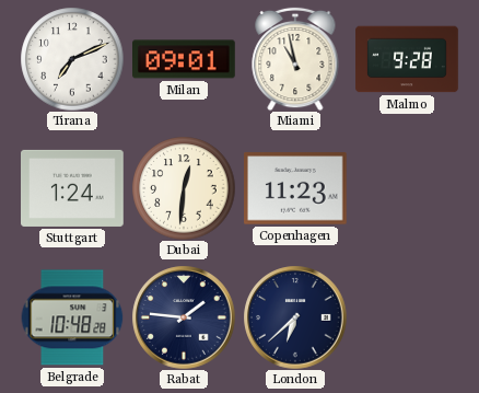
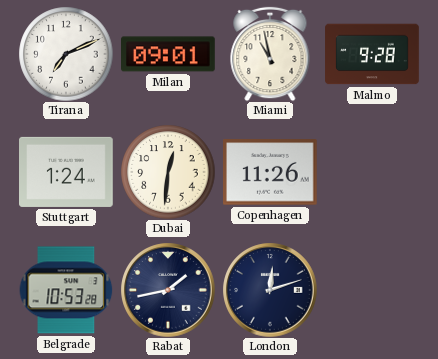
Copenhagen: 11:23 -> 11:26 (271, 172)
Belgrade: 10:48 -> 10:53 (66, 290)
Rabat: 1:46 -> 1:43 (168, 290)
London: 6:38 -> 12:12 (270, 290)
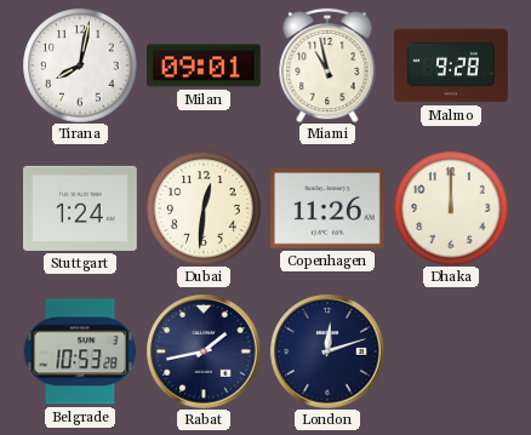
Tirana: 7:11 -> 8:02 (80, 65)
Dhaka: none -> 12:00 (451, 208)
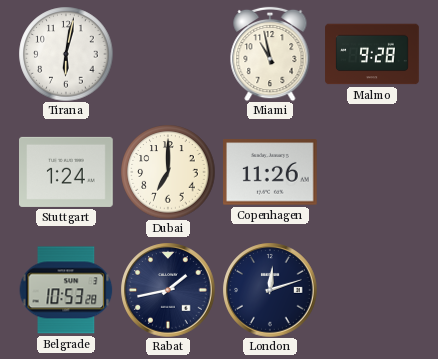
Tirana: 8:02 -> 6:02 (66, 54)
Milan: 09:01 -> none (205, 65)
Dubai: 12:31 -> 7:00 (168, 172)
Dhaka: 12:00 -> none (451, 208)
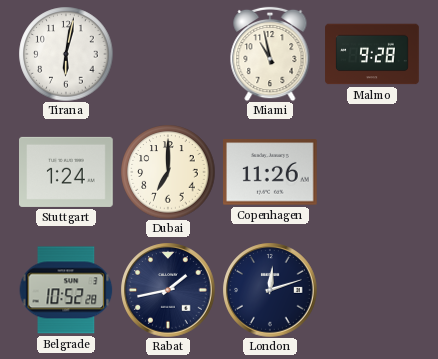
Belgrade: 10:53 -> 10:52 (66, 290)
